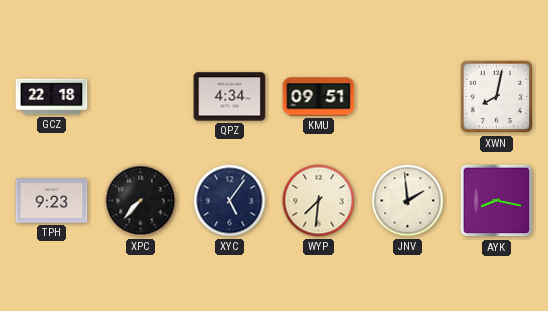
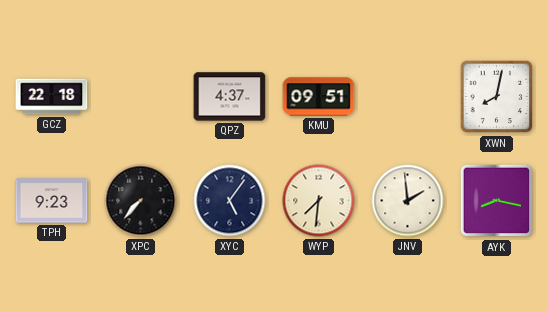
QPZ: 4:34 -> 4:37 (230, 97)
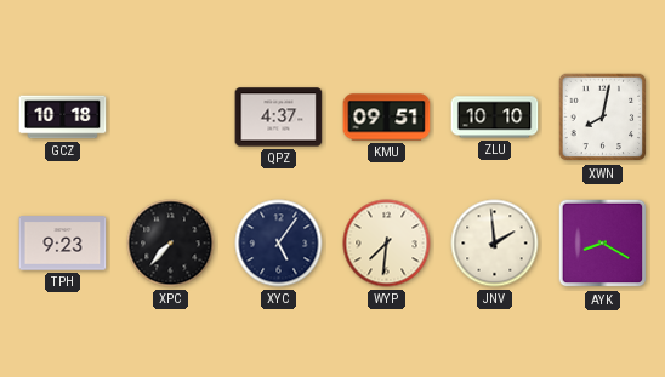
GCZ: 22:18 -> 10:18 (63, 118)
ZLU: none -> 10:10 (495, 118)
AYK: 8:17 -> 8:20 (603, 244)
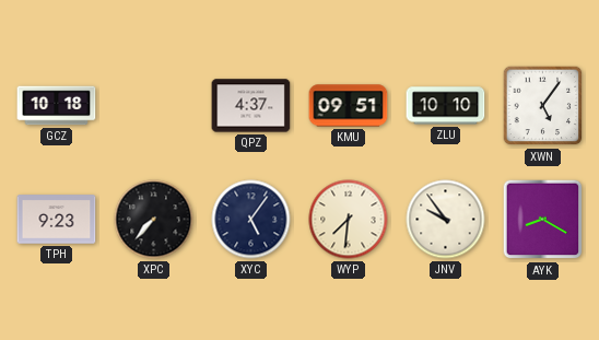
XWN: 8:02 -> 5:06 (543, 106)
JNV: 1:59 -> 9:54 (446, 220)
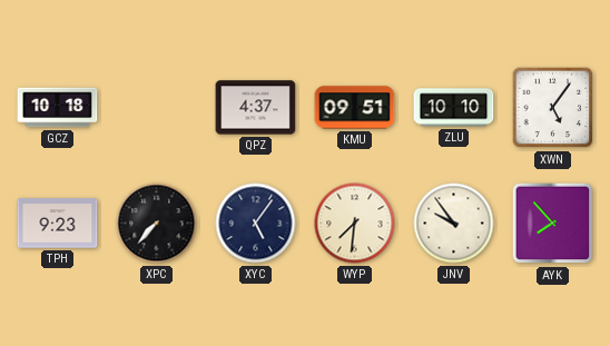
AYK: 8:20 -> 7:53 (553, 224)
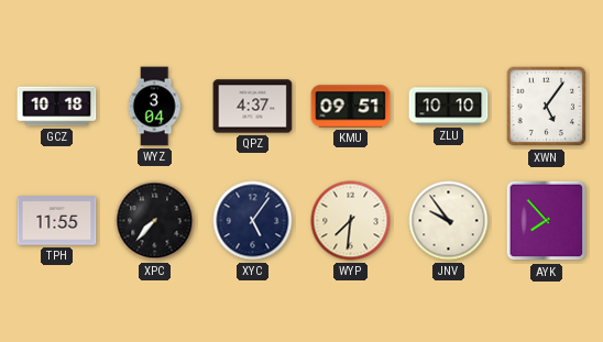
WYZ: none -> 3:04 (154, 107)
TPH: 9:23 -> 11:55 (57, 221)
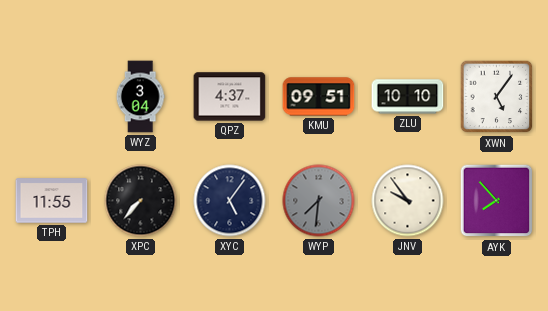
GCZ: 10:18 -> none (57, 107)
WYP dial: cream -> grey (319, 201)
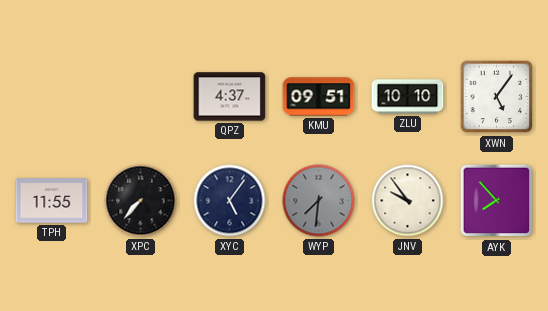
WYZ: 3:04 -> none (140, 97)
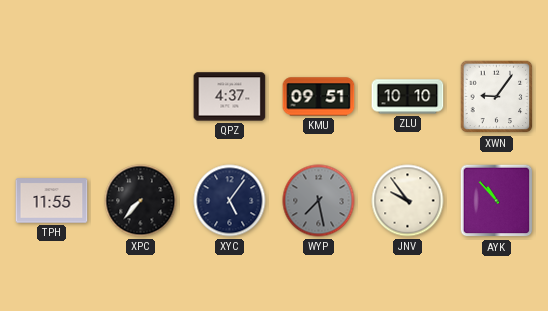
XWN: 5:06 -> 9:06 (497, 97)
WYP: 7:31 -> 7:28 (319, 201)
AYK: 7:53 -> 10:53 (497, 201)
